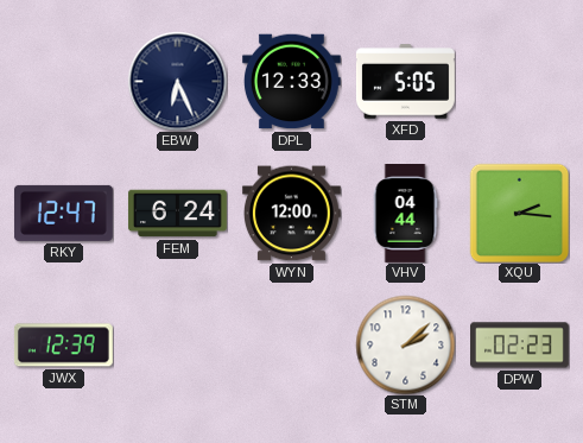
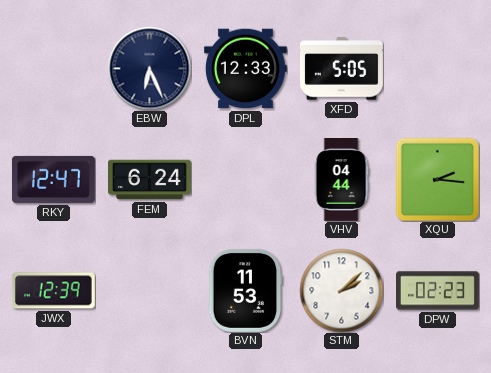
WYN: 12:00 -> none (291, 214)
BVN: none -> 11:53 (245, 290)
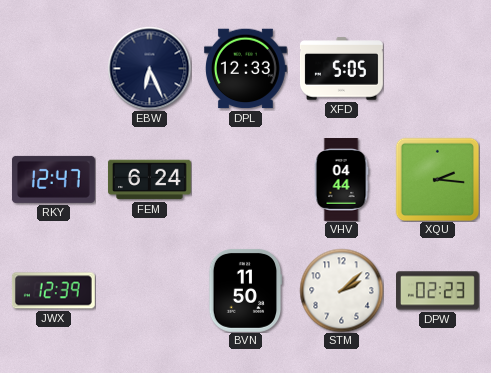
BVN: 11:53 -> 11:50 (245, 290)
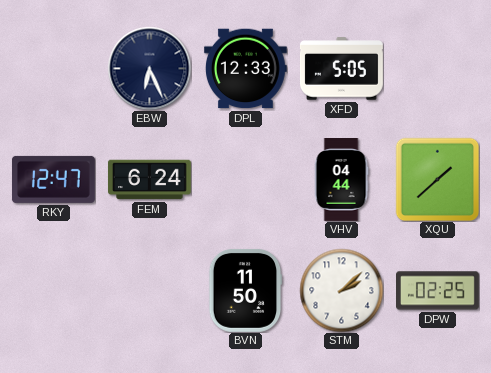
XQU: 2:16 -> 1:38 (437, 179)
JWX: 12:39 -> none (53, 291)
DPW: 02:23 -> 02:25 (438, 291)
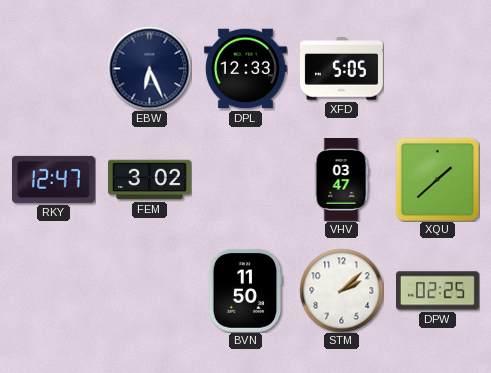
FEM: 6:24 -> 3:02 (149, 180)
VHV: 04:44 -> 03:47 (341, 180)
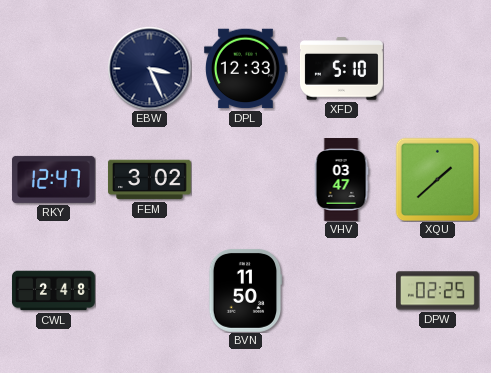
EBW: 6:26 -> 3:26 (149, 68)
XFD: 5:05 -> 5:10 (341, 69)
CWL: none -> 2:48 (53, 291)
STM: 2:08 -> none (341, 290)
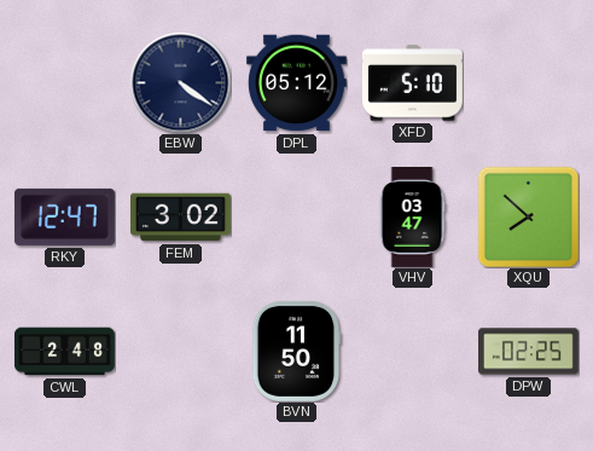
EBW: 3:26 -> 4:21 (180, 82)
DPL: 12:33 -> 05:12 (296, 83)
XQU: 1:38 -> 7:52 (528, 216)
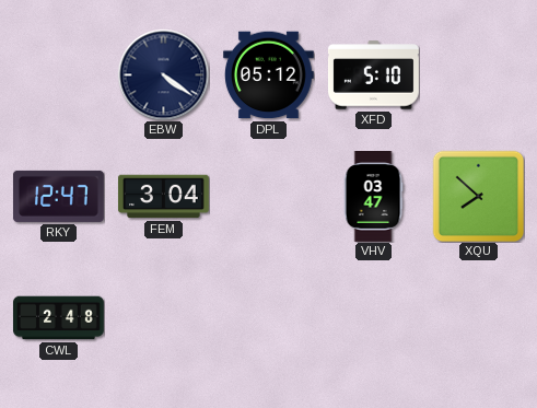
FEM: 3:02 -> 3:04 (163, 197)
BVN: 11:50 -> none (296, 351)
DPW: 02:25 -> none (529, 352)
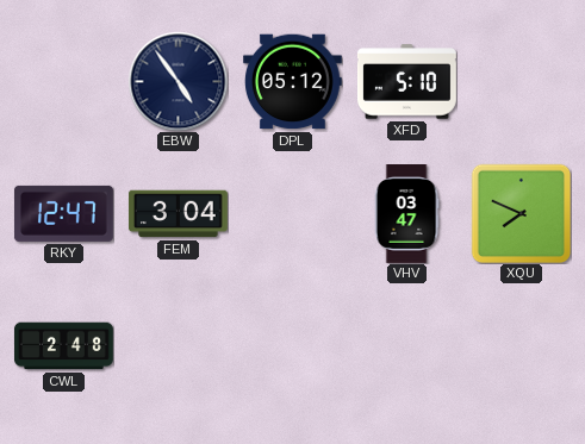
EBW: 4:21 -> 4:54 (178, 81)
XQU: 7:52 -> 7:49 (521, 213)
